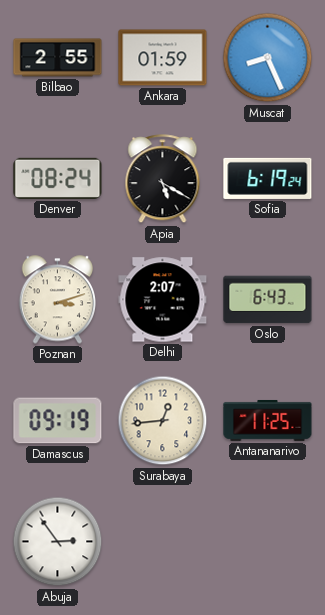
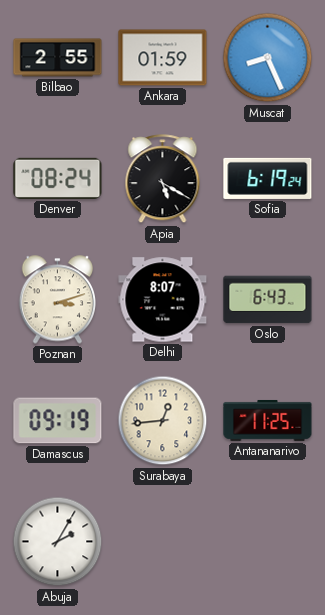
Delhi: 2:07 -> 8:07 (163, 300)
Abuja: 2:54 -> 2:05 (58, 542)
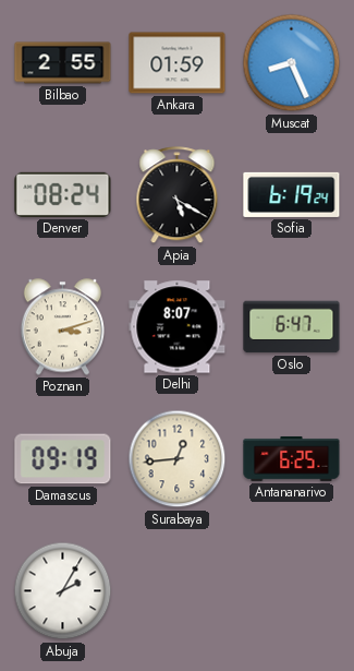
Oslo: 6:43 -> 6:47 (292, 327)
Antananarivo: 11:25 -> 6:25 (292, 458)
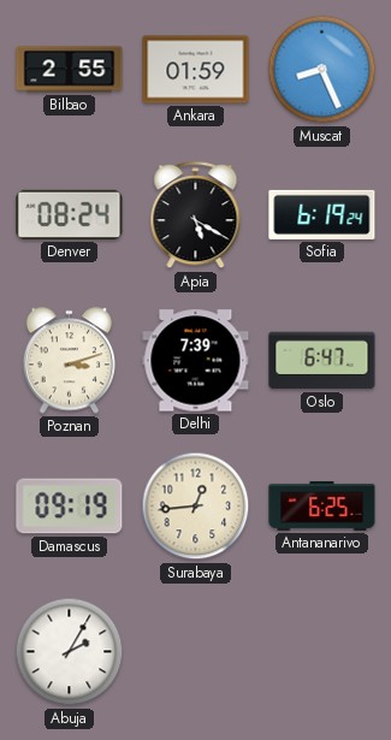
Delhi: 8:07 -> 7:39 (196, 361)
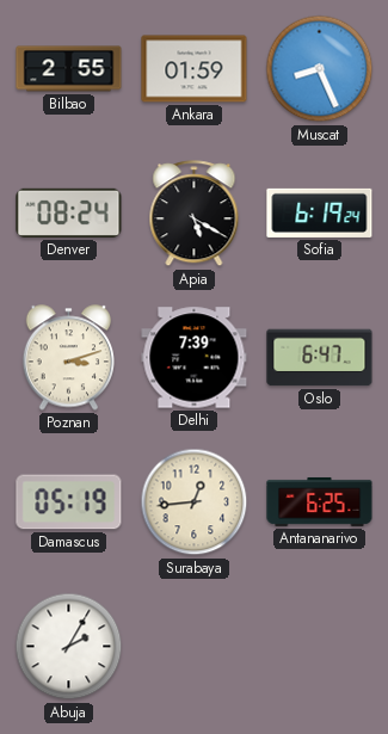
Damascus: 09:19 -> 05:19 (69, 502)
